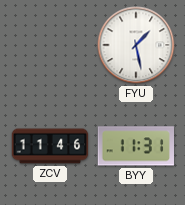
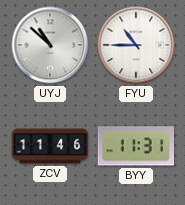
UYJ: none -> 10:52 (50, 45)
FYU: 1:28 -> 10:45 (136, 45)
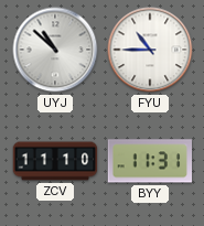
ZCV: 11:46 -> 11:10 (55, 161)
